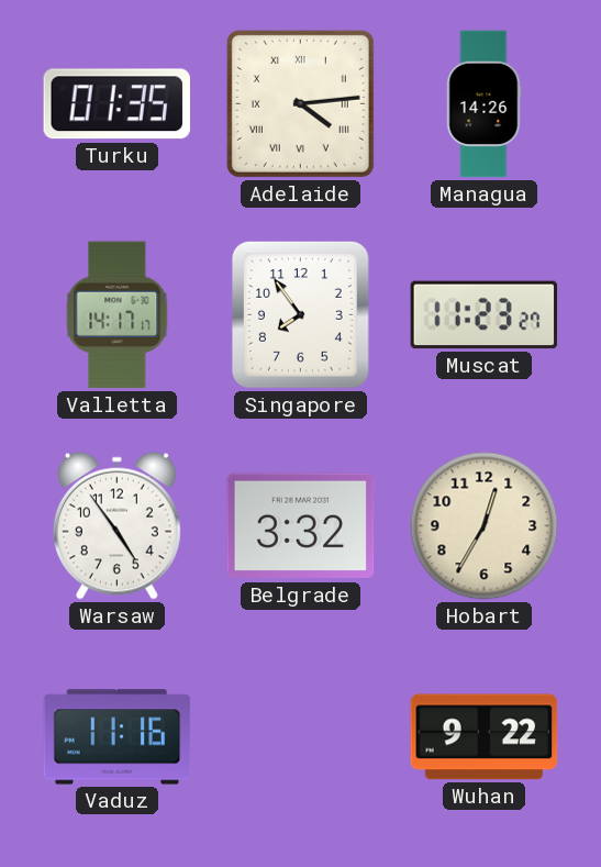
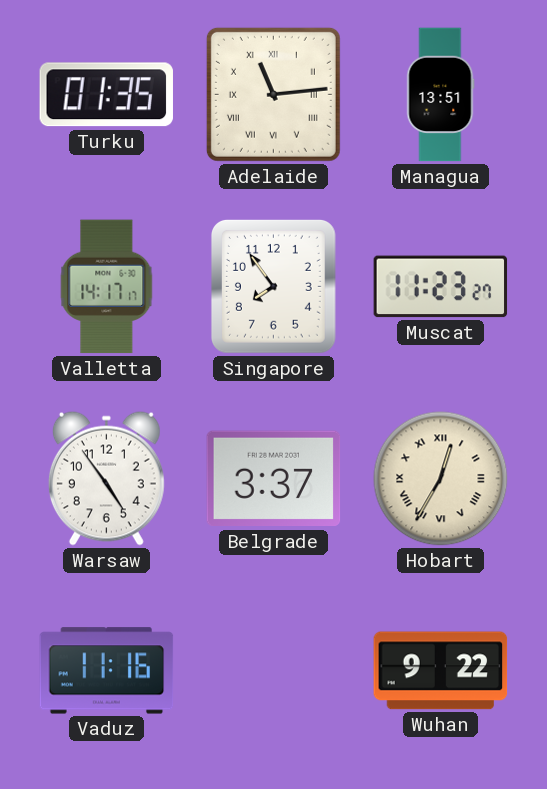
Adelaide: 4:14 -> 11:14 (273, 94)
Managua: 14:26 -> 13:51 (441, 95)
Belgrade: 3:32 -> 3:37 (274, 479)
Hobart numerals: Arabic -> Roman (441, 479)
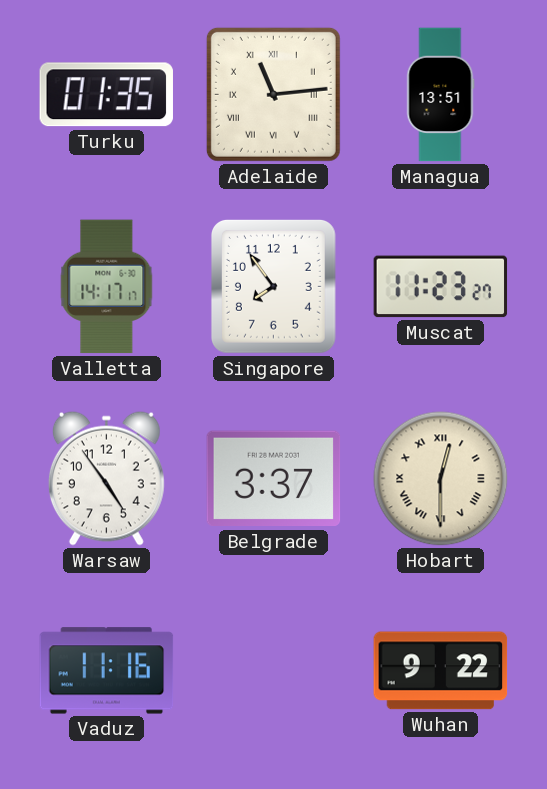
Hobart: 12:35 -> 12:30 (441, 479)
